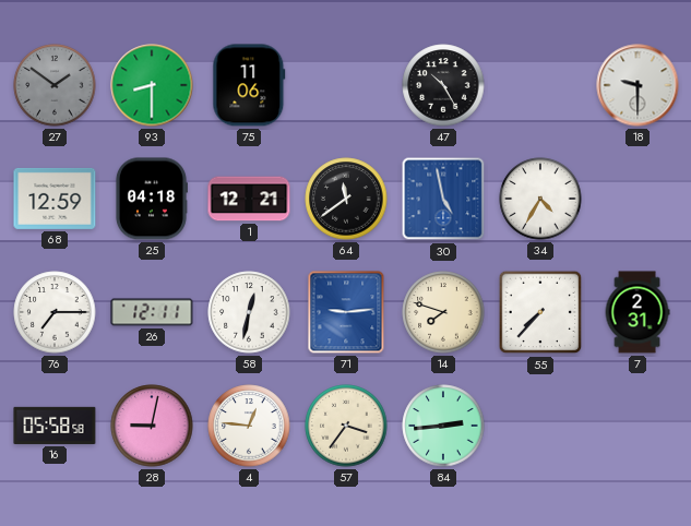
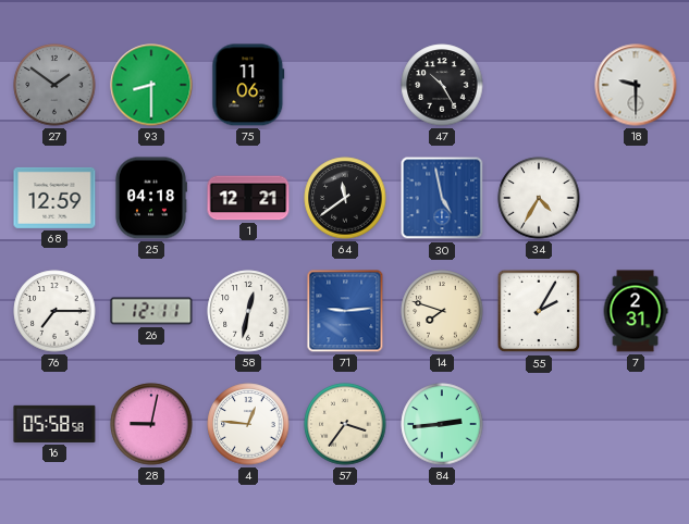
55: 7:37 -> 2:05 (539, 311)
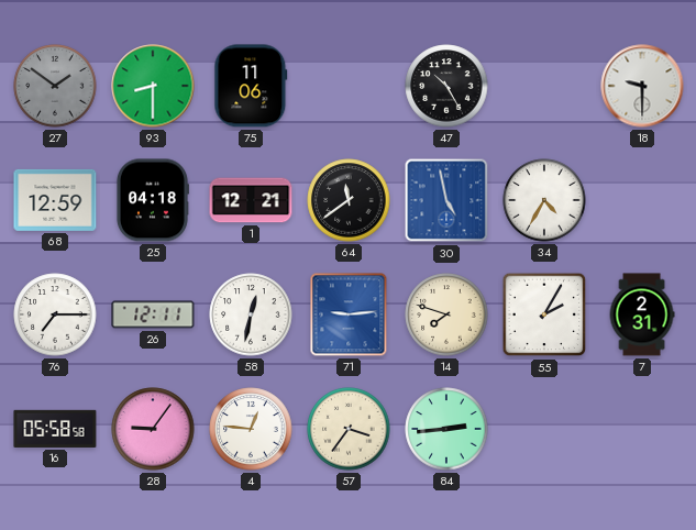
28: 9:02 -> 9:06 (153, 429)
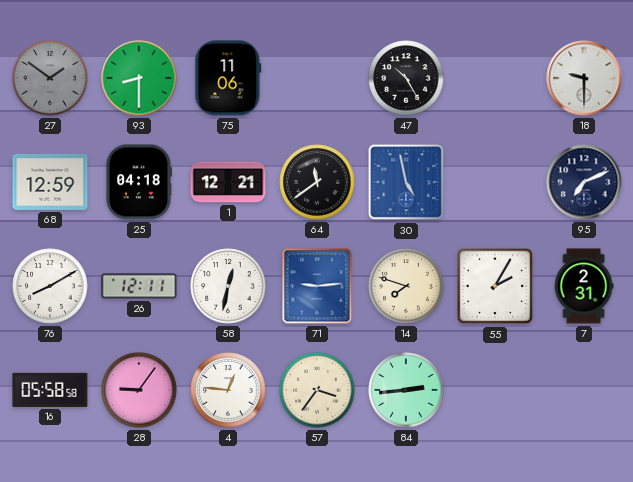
34: 4:35 -> none (544, 200)
95: none -> 7:11 (584, 182)
76: 7:15 -> 8:10 (50, 286)
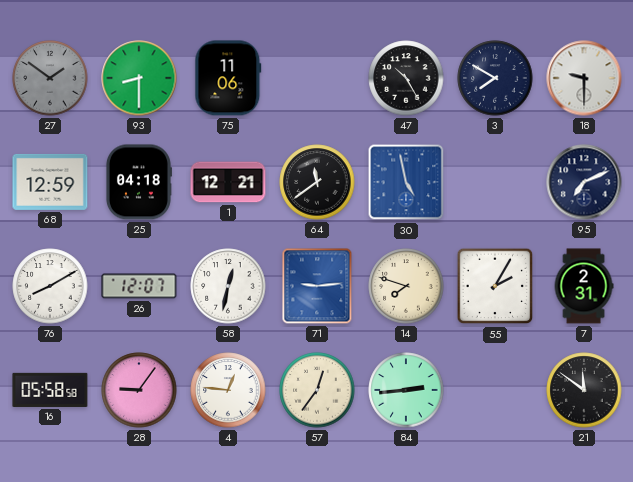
3: none -> 7:50 (495, 78)
26: 12:11 -> 12:07 (139, 286)
57: 3:36 -> 12:36 (317, 390)
21: none -> 11:51 (584, 390)
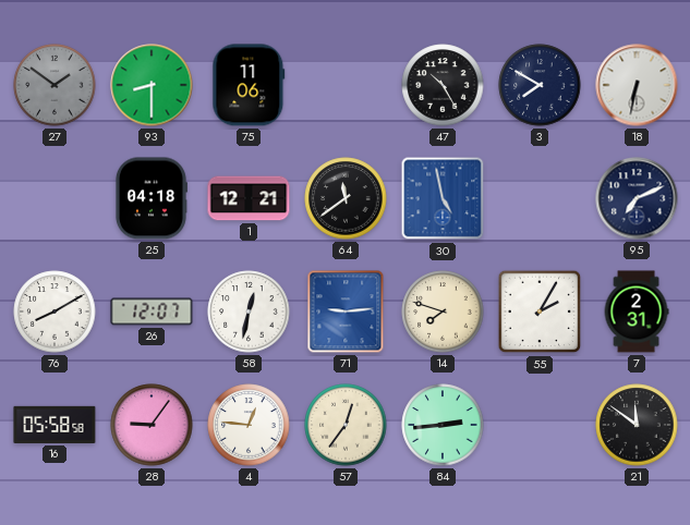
18: 9:30 -> 6:32 (637, 85)
68: 12:59 -> none (50, 182)
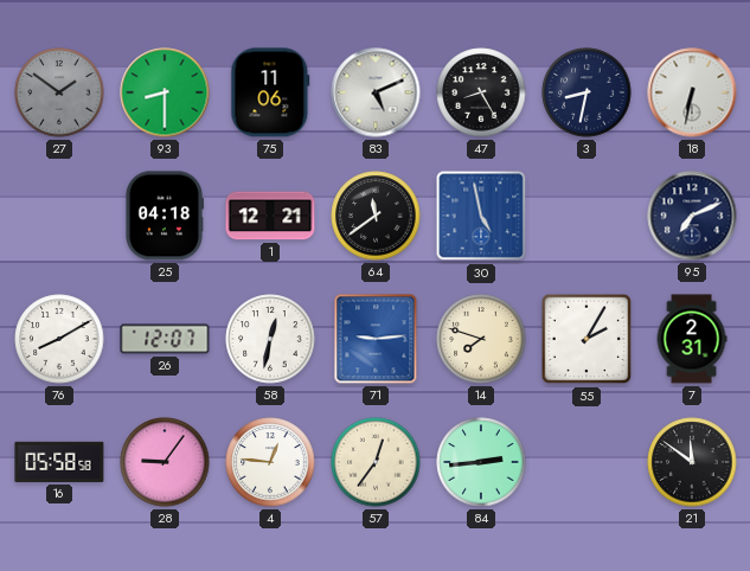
83: none -> 5:11 (376, 92)
47: 10:25 -> 8:25 (481, 92)
3: 7:50 -> 8:32 (586, 92)
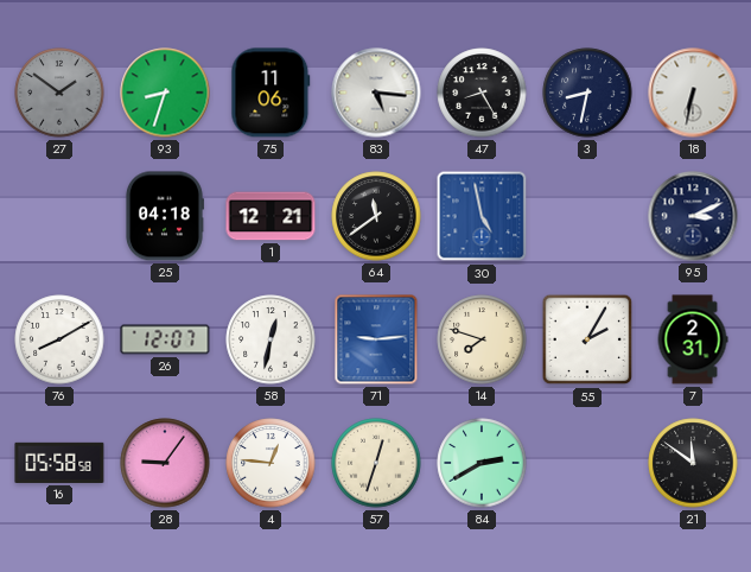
93: 8:30 -> 8:33 (165, 93)
83: 5:11 -> 5:16 (376, 93)
95: 7:11 -> 3:11 (693, 216)
57: 12:36 -> 12:33 (376, 463)
84: 2:44 -> 2:40 (482, 463)
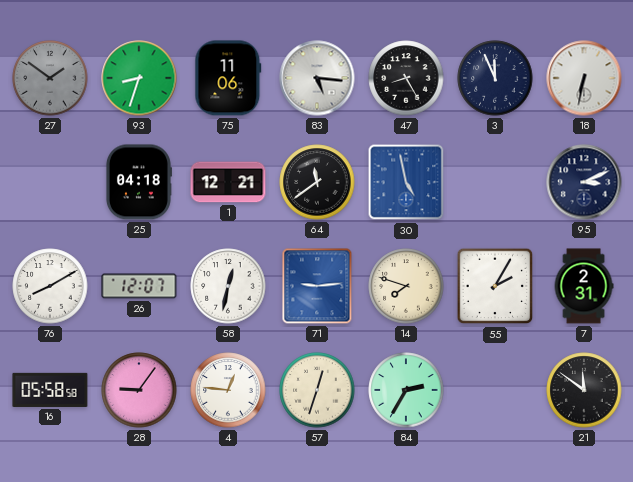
3: 8:32 -> 11:56 (495, 78)
84: 2:40 -> 2:35 (406, 390)
